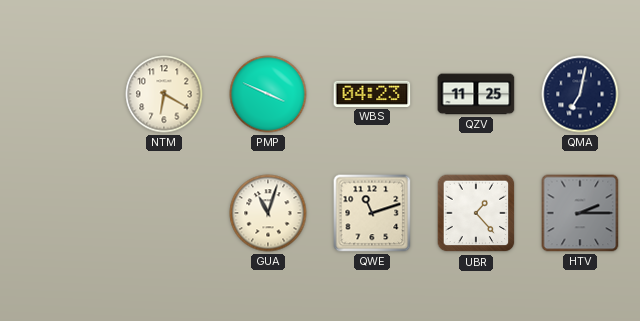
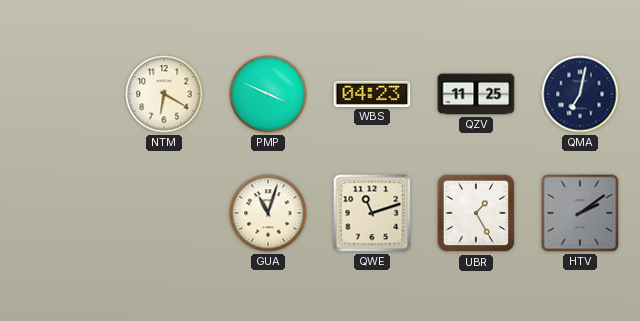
UBR: 1:23 -> 1:25 (476, 213)
HTV: 2:15 -> 2:09 (580, 213)
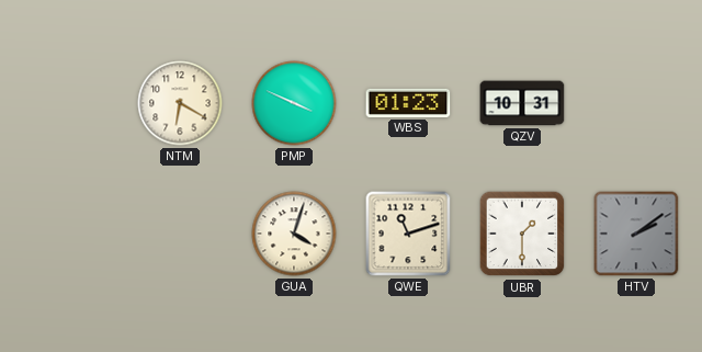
WBS: 04:23 -> 01:23 (408, 103)
QZV: 11:25 -> 10:31 (522, 103)
QMA: 7:02 -> none (580, 94)
GUA: 11:03 -> 4:03 (294, 234)
UBR: 1:25 -> 1:30 (522, 234)
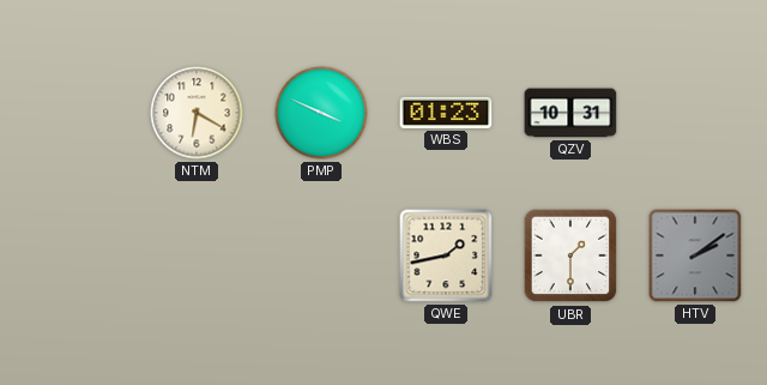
GUA: 4:03 -> none (294, 234)
QWE: 11:12 -> 1:43 (446, 255)
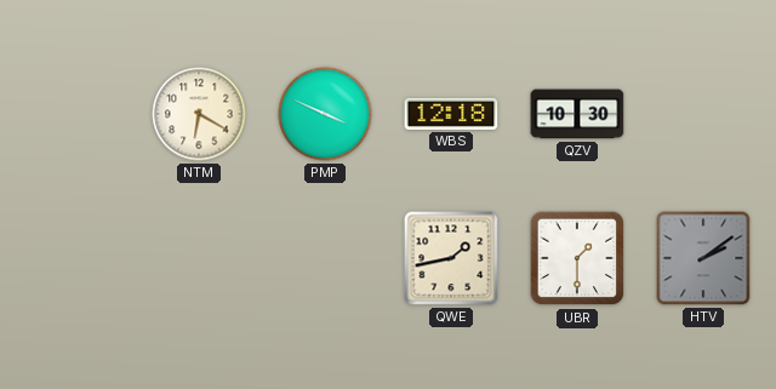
WBS: 01:23 -> 12:18 (451, 114)
QZV: 10:31 -> 10:30 (577, 114)
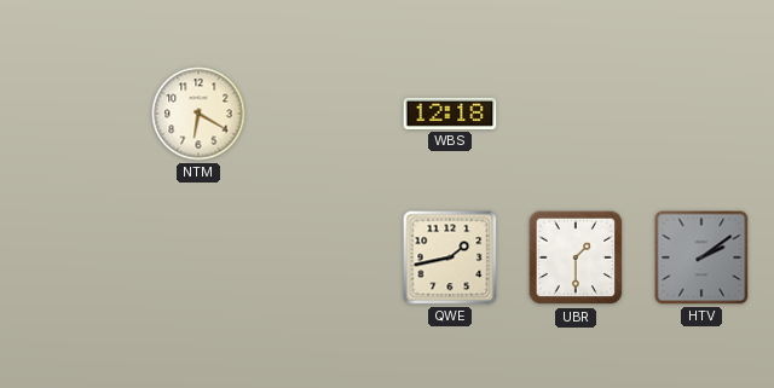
PMP: 3:49 -> none (325, 114)
QZV: 10:30 -> none (577, 114)
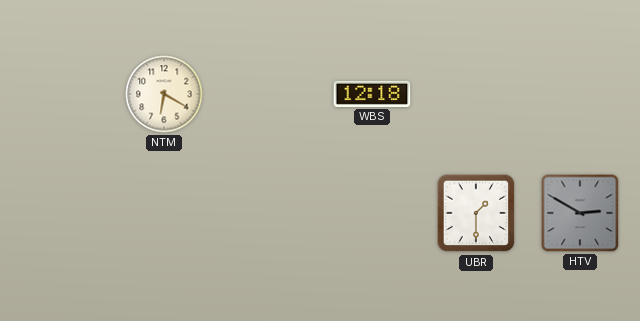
QWE: 1:43 -> none (450, 257)
HTV: 2:09 -> 2:50 (580, 213)
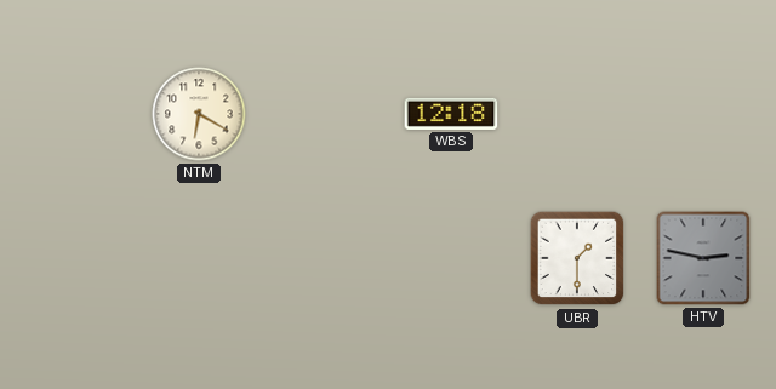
HTV: 2:50 -> 2:47 (703, 258)
